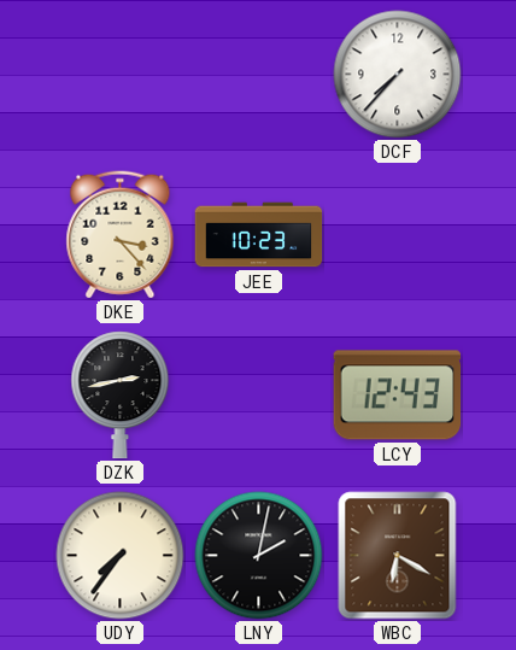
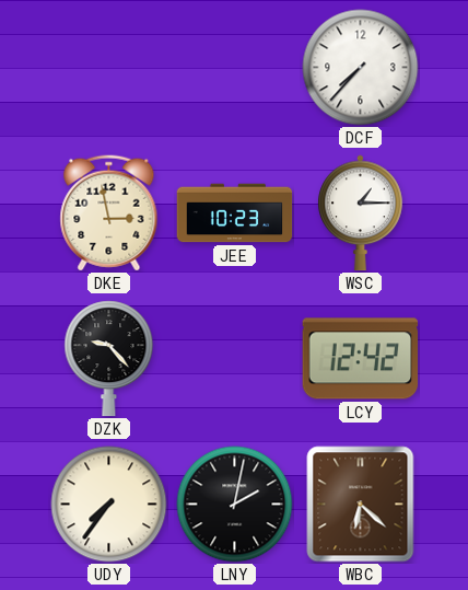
DKE: 3:23 -> 2:58 (109, 213)
WSC: none -> 1:15 (361, 213)
DZK: 2:43 -> 9:23 (109, 359)
LCY: 12:43 -> 12:42 (361, 359)
WBC: 6:20 -> 6:22 (361, 505)
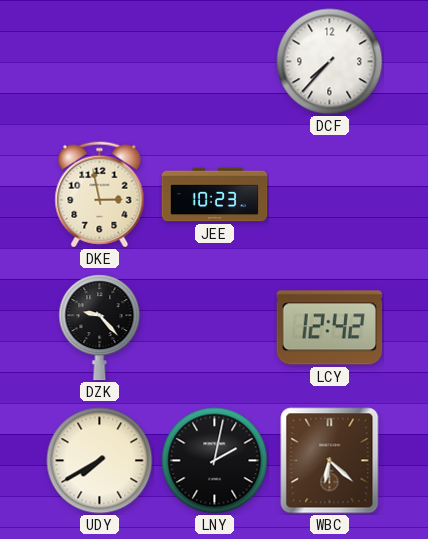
WSC: 1:15 -> none (361, 213)
UDY: 7:36 -> 7:40 (100, 461)
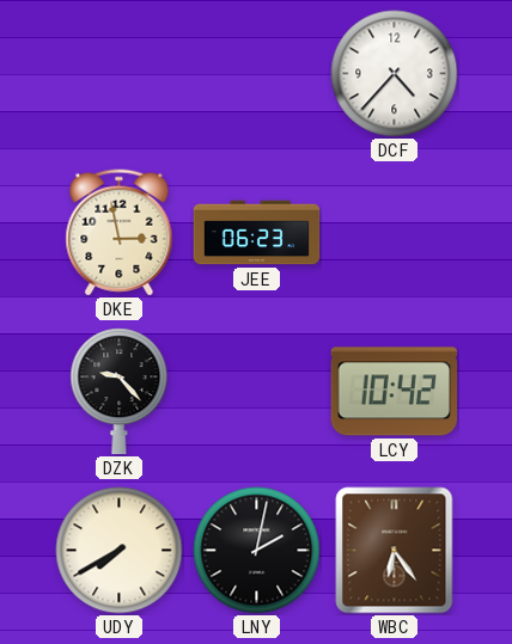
DCF: 7:37 -> 4:37 (395, 74)
JEE: 10:23 -> 06:23 (257, 233)
LCY: 12:42 -> 10:42 (395, 392)
WBC: 6:22 -> 6:24 (395, 551)
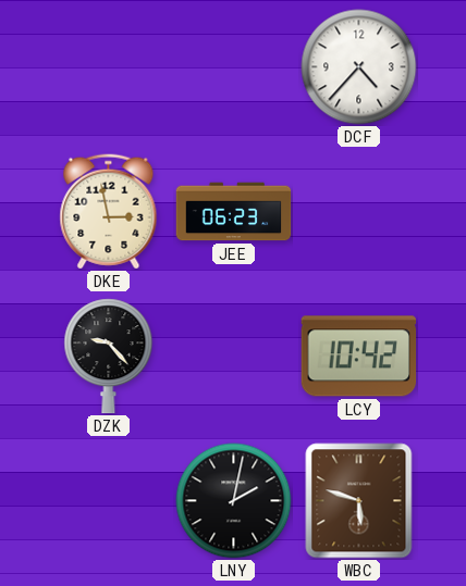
UDY: 7:40 -> none (120, 551)
WBC: 6:24 -> 5:48 (359, 501)
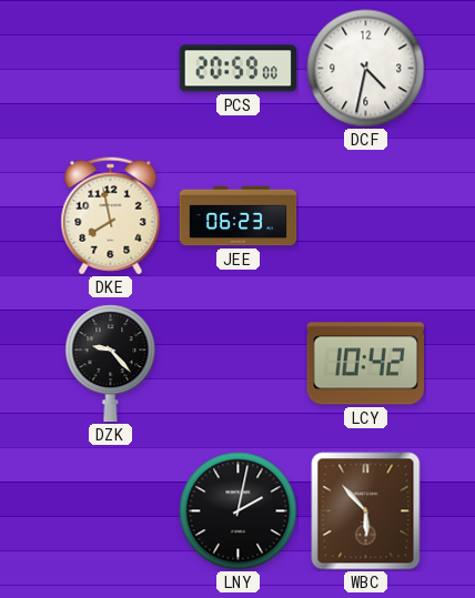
PCS: none -> 20:59 (239, 69)
DCF: 4:37 -> 4:32 (366, 69)
DKE: 2:58 -> 7:58 (111, 216)
WBC: 5:48 -> 5:53 (366, 511)
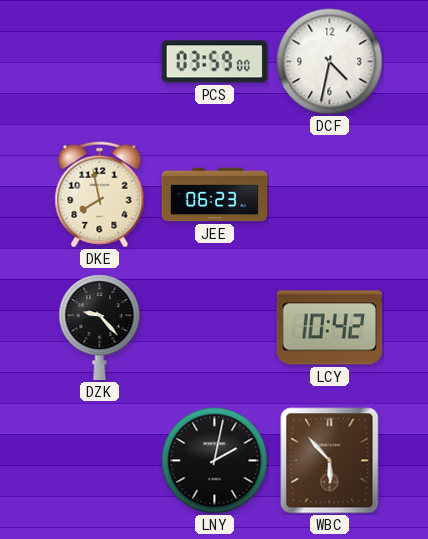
PCS: 20:59 -> 03:59 (215, 62)
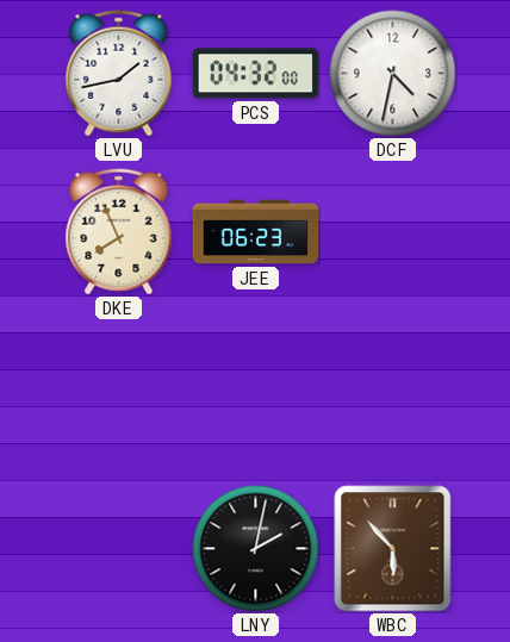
LVU: none -> 1:43 (119, 74)
PCS: 03:59 -> 04:32 (256, 74)
DKE: 7:58 -> 7:56 (119, 232)
DZK: 9:23 -> none (100, 328)
LCY: 10:42 -> none (330, 328)
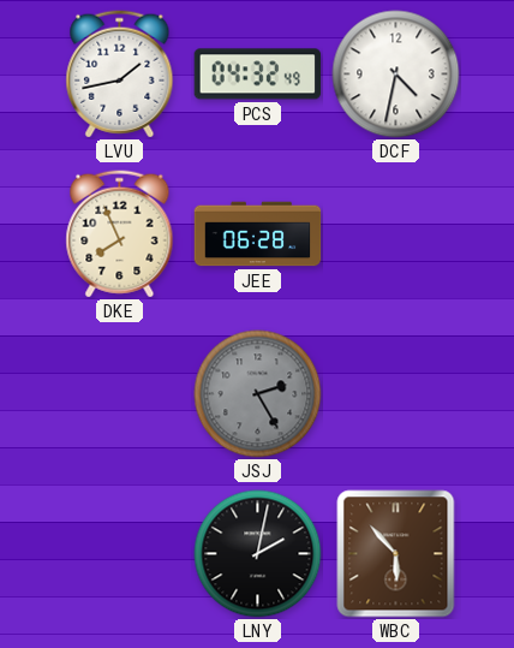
PCS: 04:32:00 -> 04:32:49 (258, 75)
JEE: 06:23 -> 06:28 (258, 234)
JSJ: none -> 2:25 (258, 394)
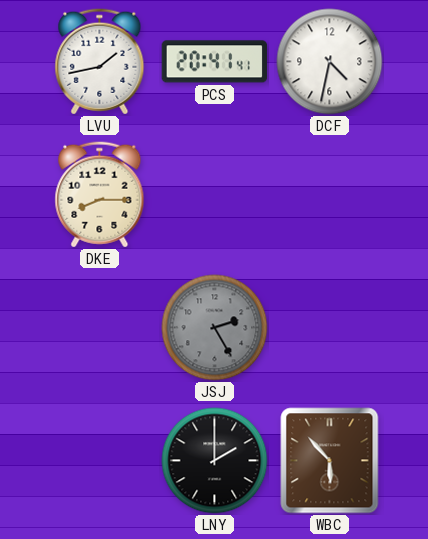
PCS: 04:32 -> 20:41 (215, 62)
DKE: 7:56 -> 8:15 (100, 195)
JEE: 06:28 -> none (258, 234)
LNY: 2:02 -> 2:00 (215, 461)
